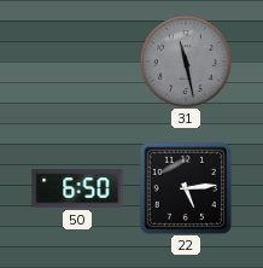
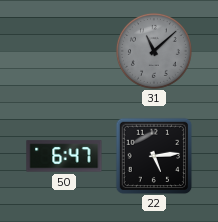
31: 11:28 -> 11:08 (154, 51)
50: 6:50 -> 6:47 (64, 156)
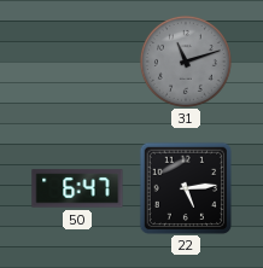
31: 11:08 -> 11:12 (186, 62)
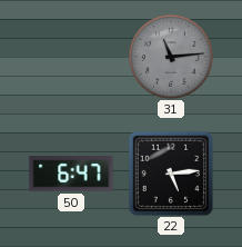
31: 11:12 -> 11:14 (171, 57)
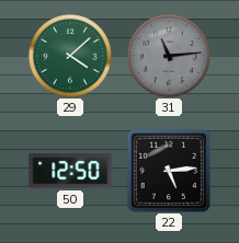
29: none -> 4:08 (70, 56)
50: 6:47 -> 12:50 (70, 171)
